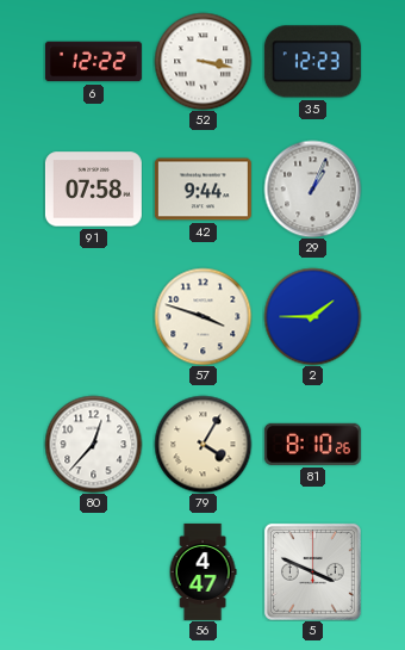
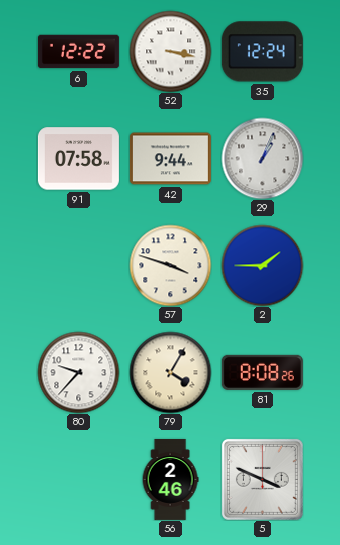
35: 12:23 -> 12:24 (262, 52)
80: 12:37 -> 9:37 (78, 372)
81: 8:10 -> 8:08 (262, 372)
56: 4:47 -> 2:46 (170, 479)
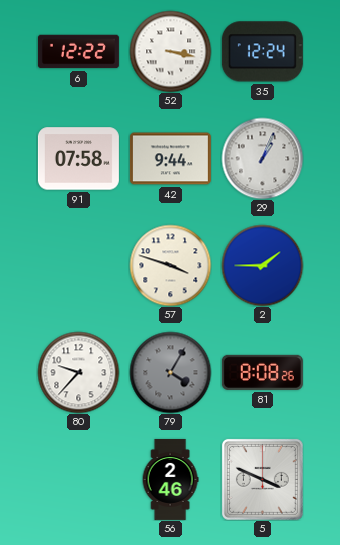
79 dial: cream -> grey (170, 372)
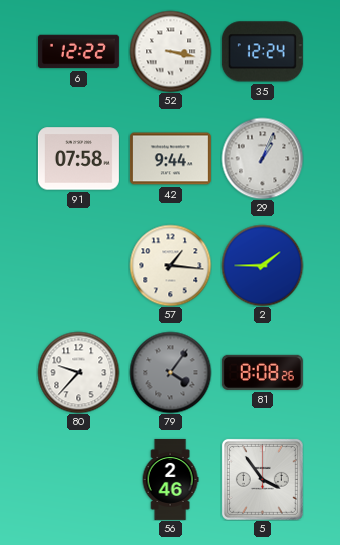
57: 3:48 -> 1:16 (170, 265)
79: 4:05 -> 4:06 (170, 372)
5: 3:49 -> 3:54 (262, 479)
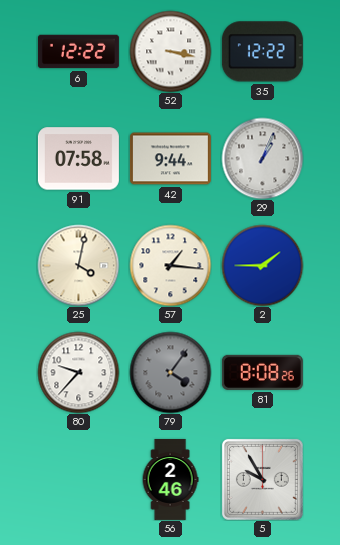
35: 12:24 -> 12:22 (262, 52)
25: none -> 4:02 (78, 265)
5: 3:54 -> 9:55 (262, 479)
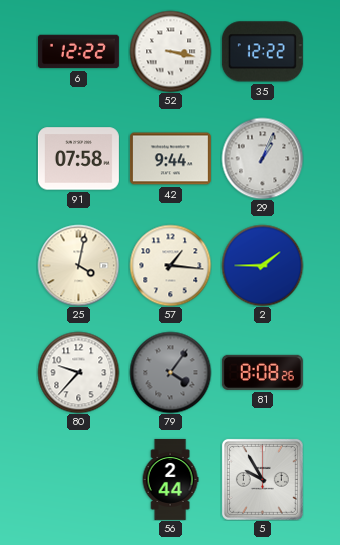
56: 2:46 -> 2:44 (170, 479)
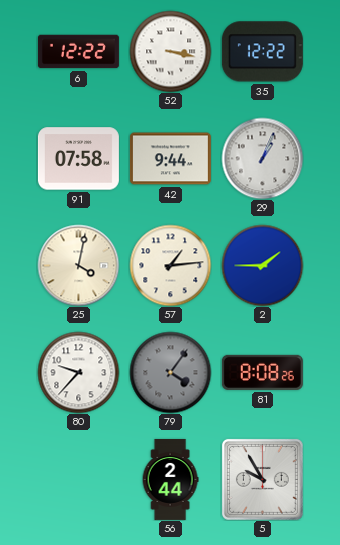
57: 1:16 -> 1:14 (170, 265)
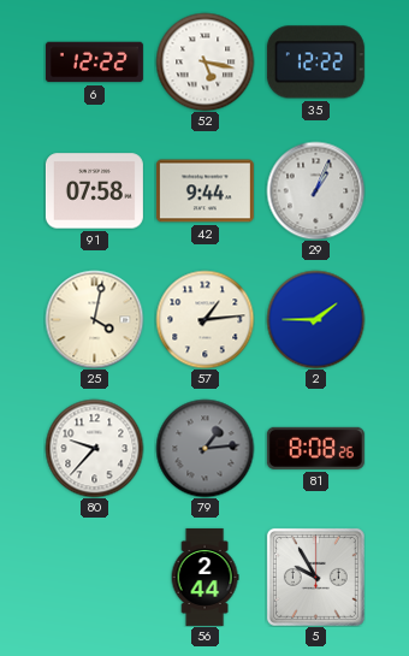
52: 3:17 -> 5:17 (204, 61)
79: 4:06 -> 1:14 (204, 448)
